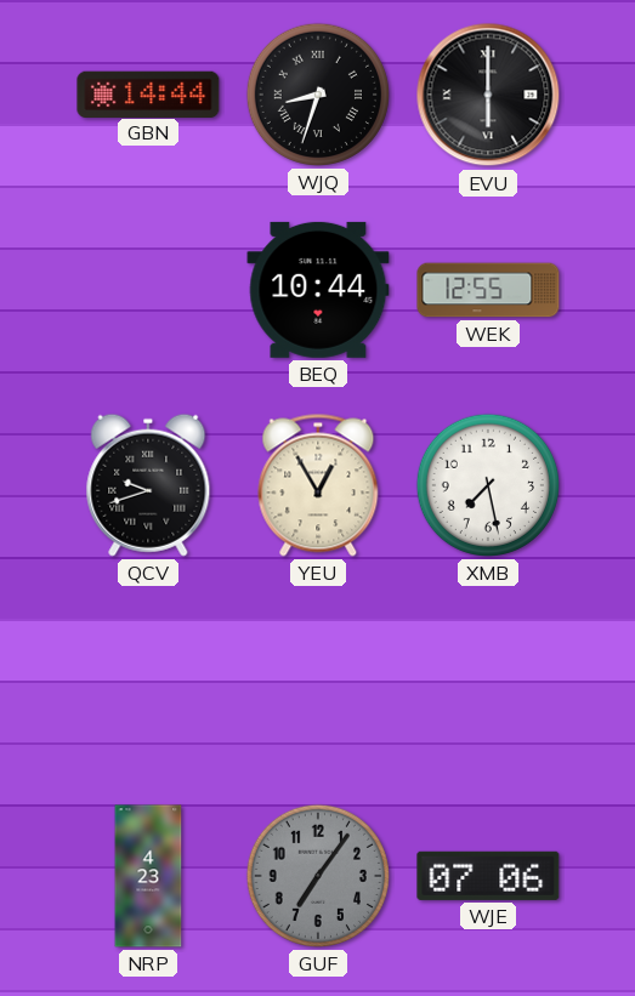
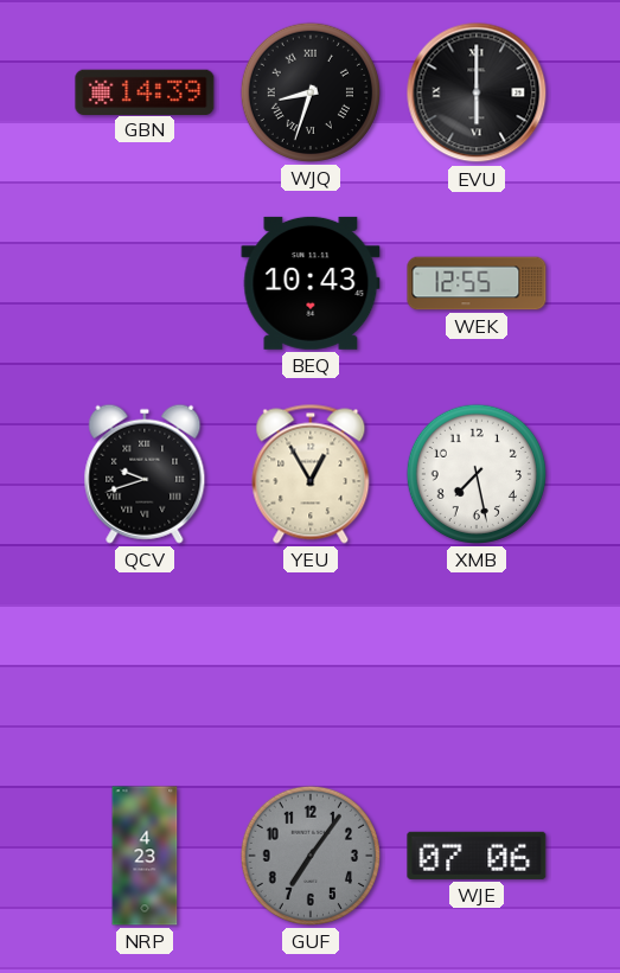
GBN: 14:44 -> 14:39 (145, 91)
BEQ: 10:44 -> 10:43 (311, 283)
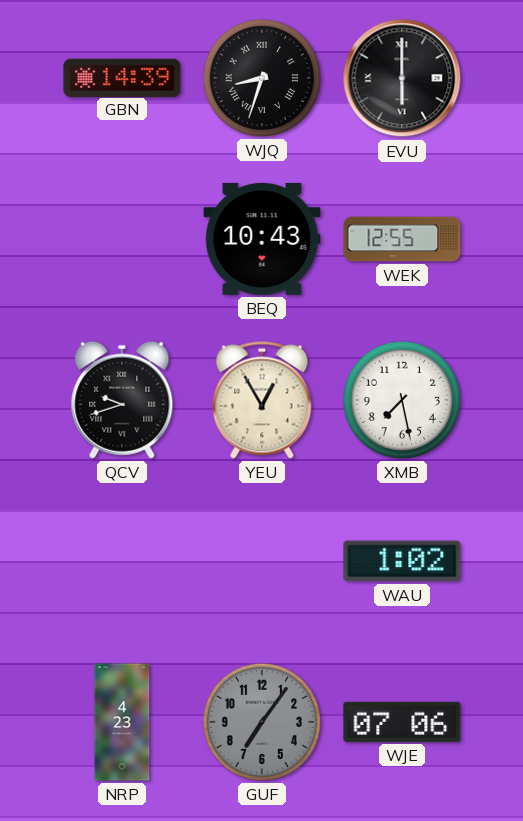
WAU: none -> 1:02 (402, 561)
